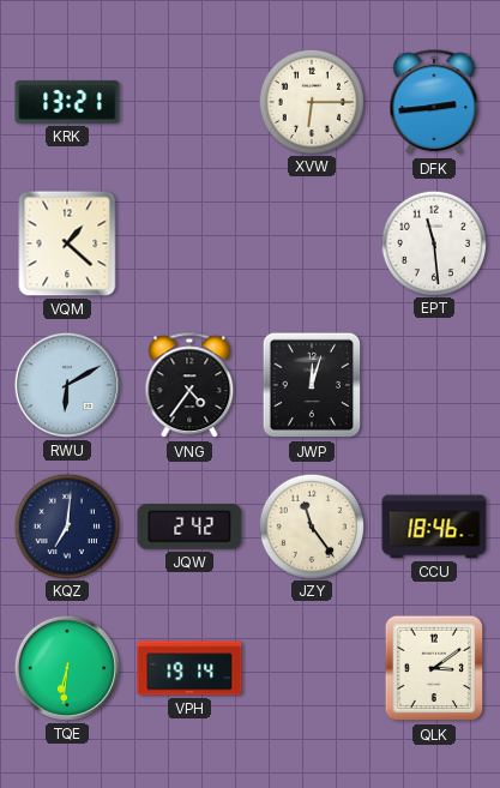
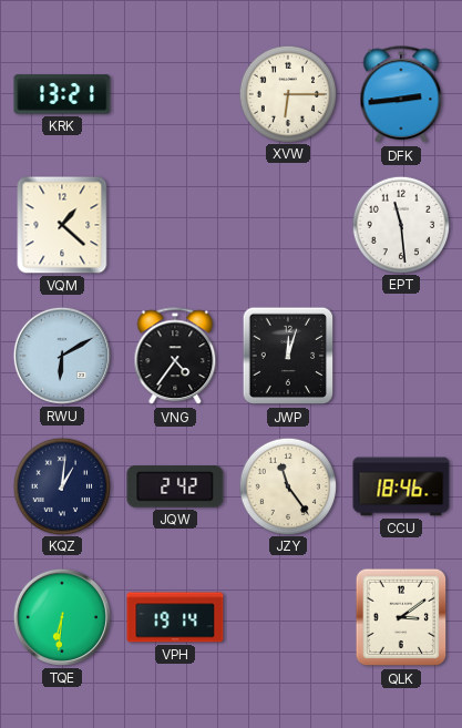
KQZ: 7:01 -> 1:01 (61, 485)
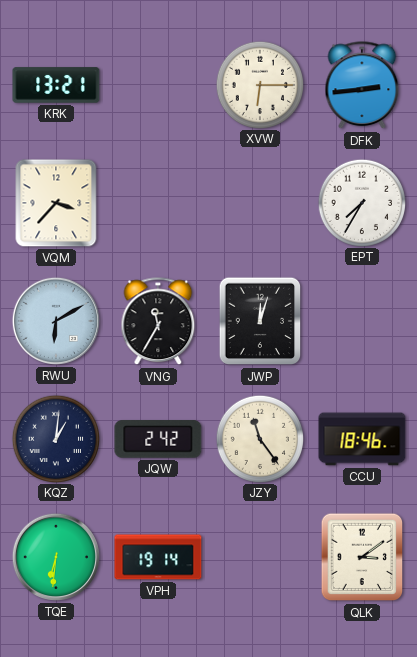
VQM: 1:22 -> 3:37 (56, 203)
EPT: 11:29 -> 7:35 (361, 202)
VNG: 4:36 -> 11:35 (158, 322)
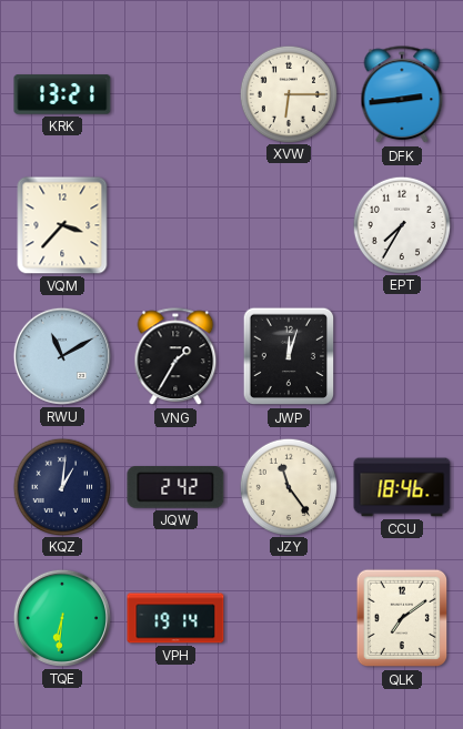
RWU: 6:10 -> 11:10 (62, 356)
VNG: 11:35 -> 1:35 (175, 357)
QLK: 3:09 -> 7:09 (402, 618)
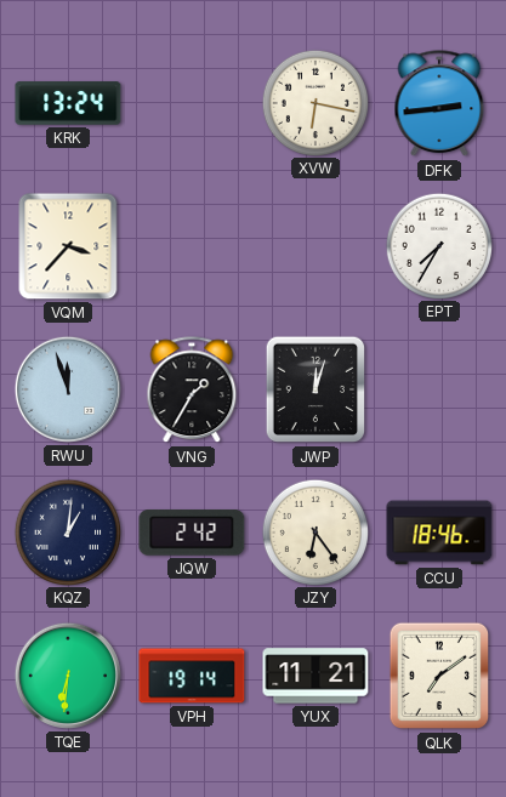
KRK: 13:21 -> 13:24 (68, 103)
XVW: 6:15 -> 6:17 (314, 102)
RWU: 11:10 -> 11:57 (68, 389)
JZY: 11:24 -> 6:24 (314, 531)
YUX: none -> 11:21 (315, 676)
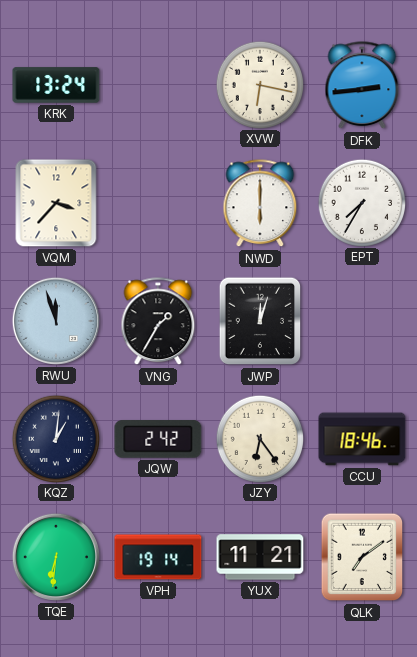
NWD: none -> 6:00 (260, 204)
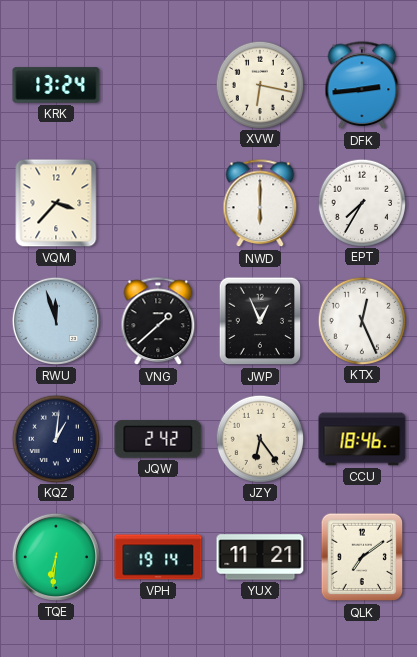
VNG: 1:35 -> 1:38 (158, 322)
JWP: 12:03 -> 12:56 (260, 321)
KTX: none -> 12:26 (361, 320)
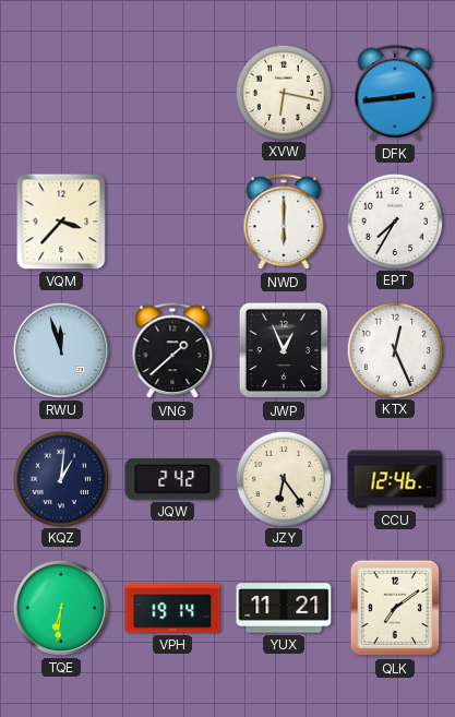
KRK: 13:24 -> none (56, 85)
CCU: 18:46 -> 12:46 (395, 479)
